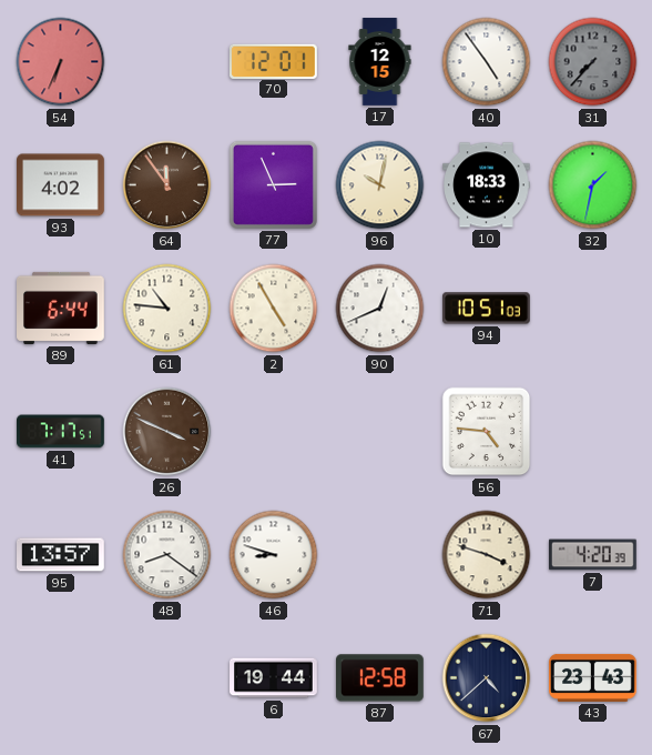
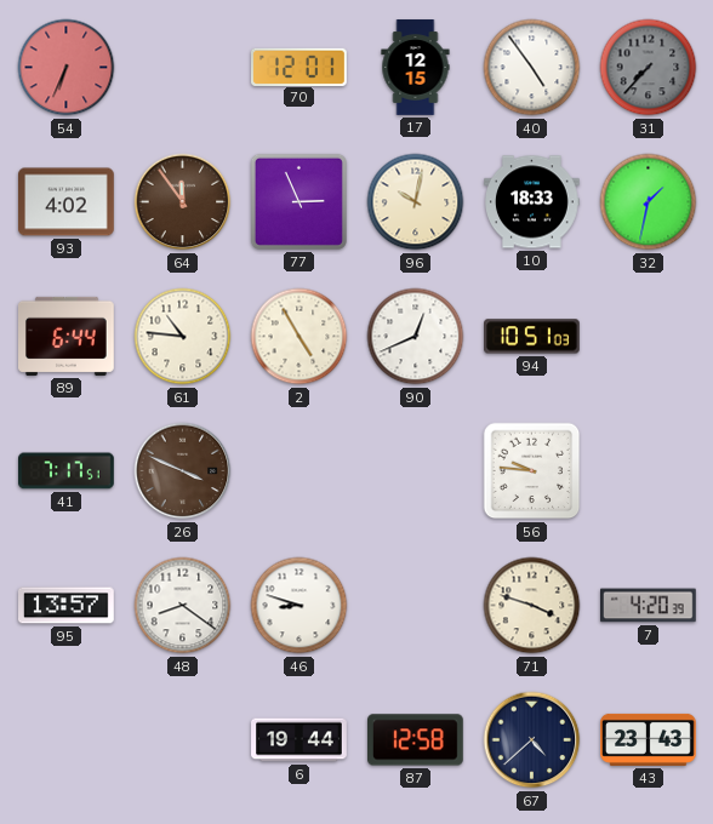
56: 4:46 -> 9:46 (532, 471)
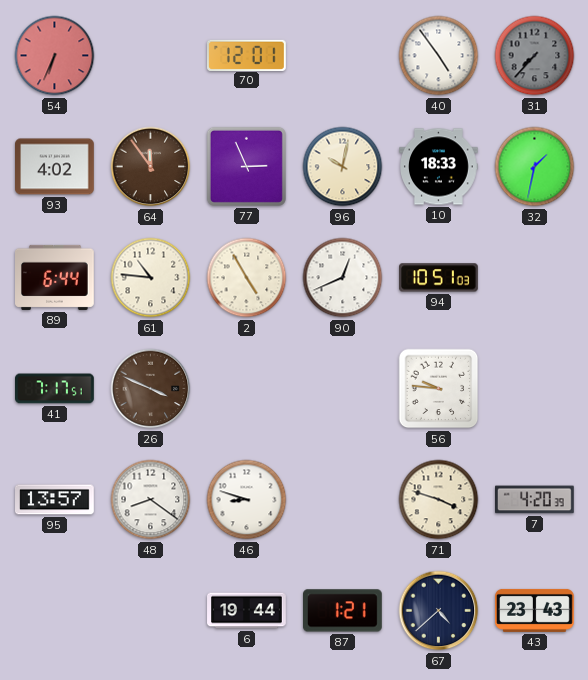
17: 12:15 -> none (416, 68)
87: 12:58 -> 1:21 (343, 611)
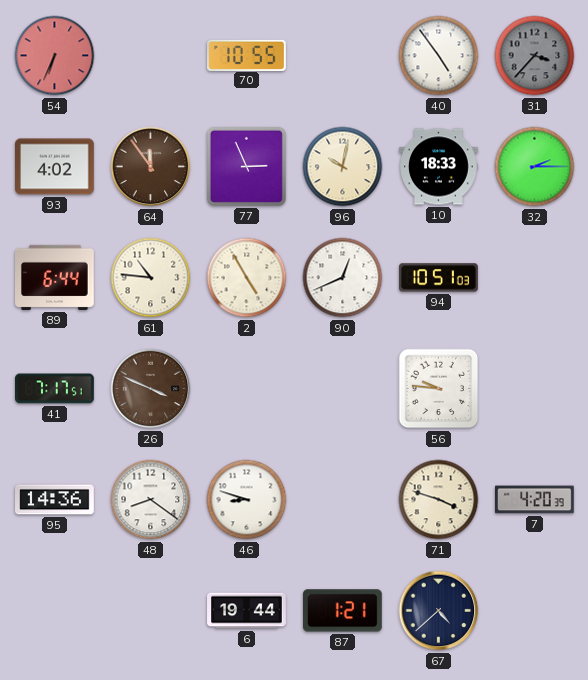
70: 12:01 -> 10:55 (247, 55)
31: 7:37 -> 3:37 (535, 56)
32: 1:32 -> 2:15 (535, 167)
95: 13:57 -> 14:36 (55, 500)
43: 23:43 -> none (535, 610)
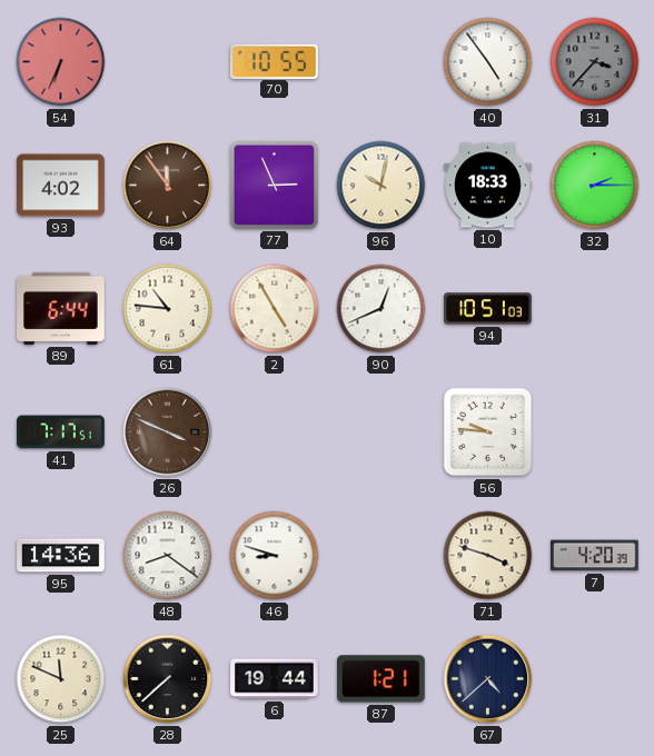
25: none -> 11:49 (61, 679)
28: none -> 7:38 (168, 679)
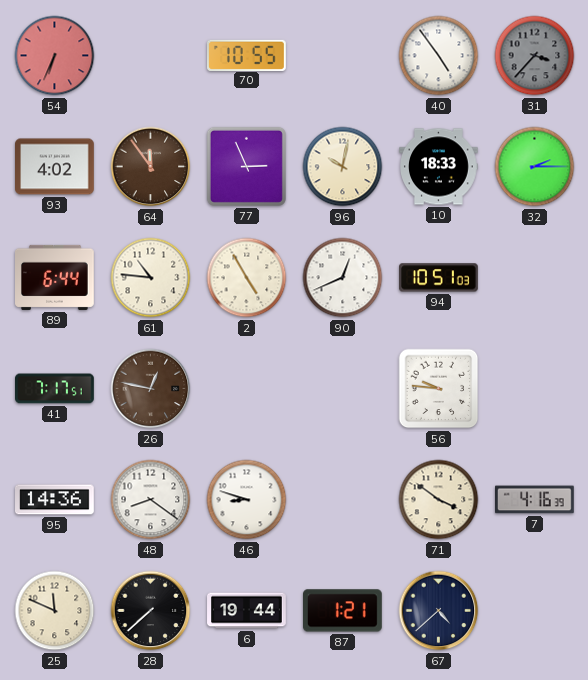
26: 3:49 -> 12:47 (151, 389)
71: 3:48 -> 3:51 (439, 500)
7: 4:20 -> 4:16 (535, 500)
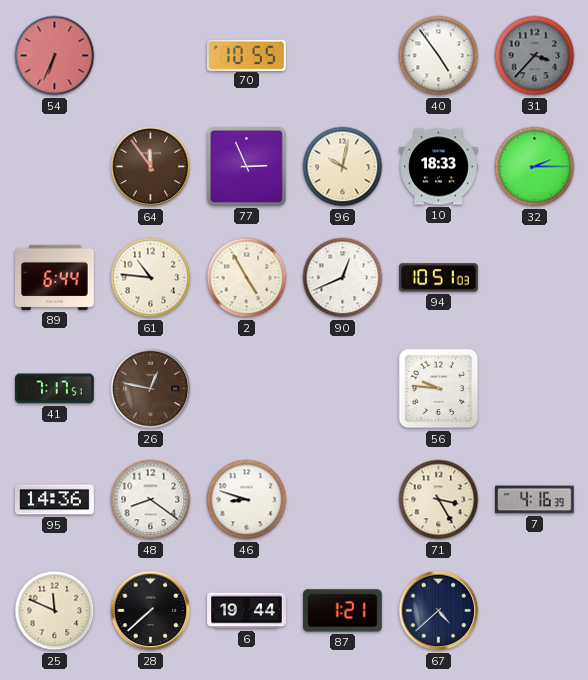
93: 4:02 -> none (55, 167)
71: 3:51 -> 3:25 (439, 500)
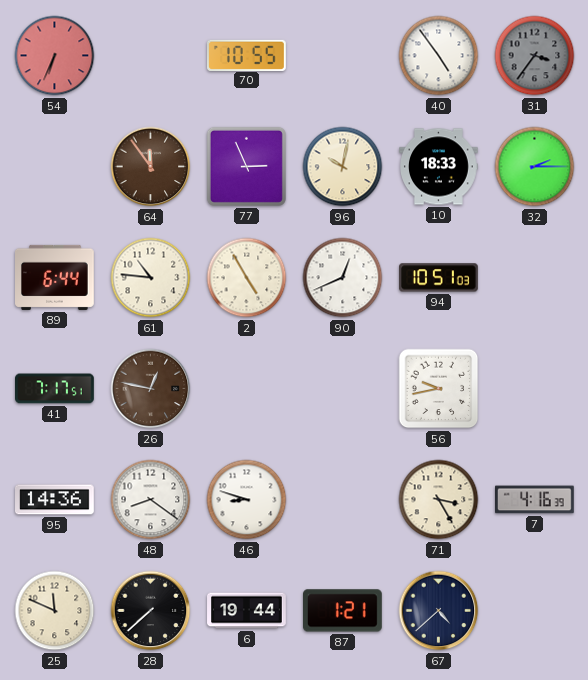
31: 3:37 -> 3:36 (535, 56)
56: 9:46 -> 9:43 (439, 389)
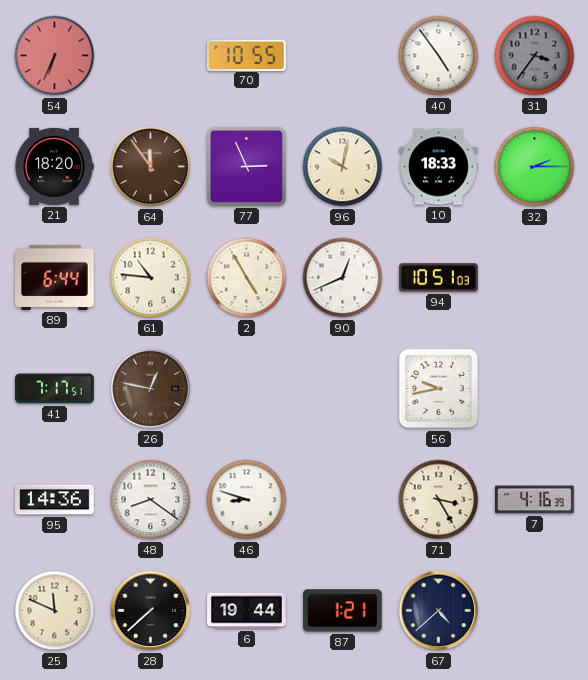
21: none -> 18:20 (54, 166)
